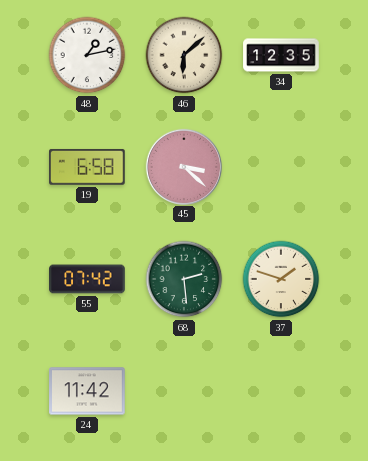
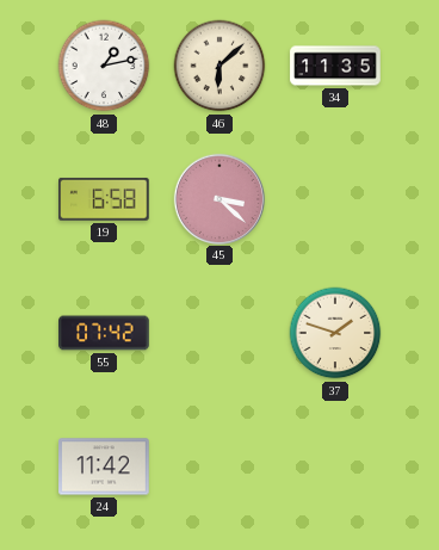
34: 12:35 -> 11:35 (335, 66)
68: 2:29 -> none (184, 279)
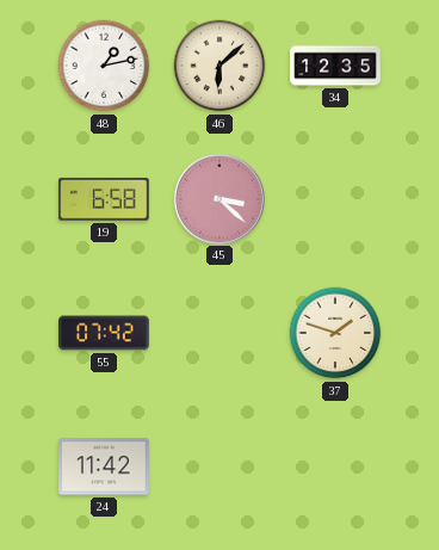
34: 11:35 -> 12:35 (335, 66)
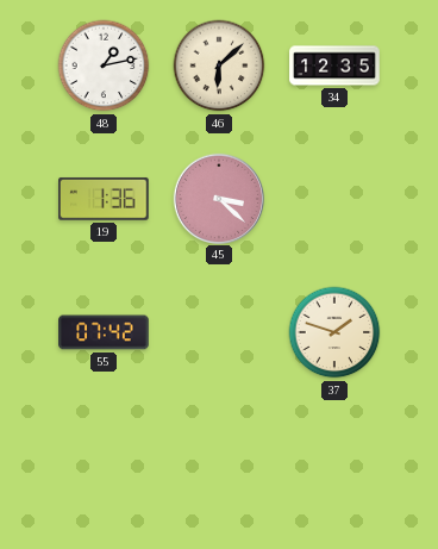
19: 6:58 -> 1:36 (105, 199)
24: 11:42 -> none (104, 466)
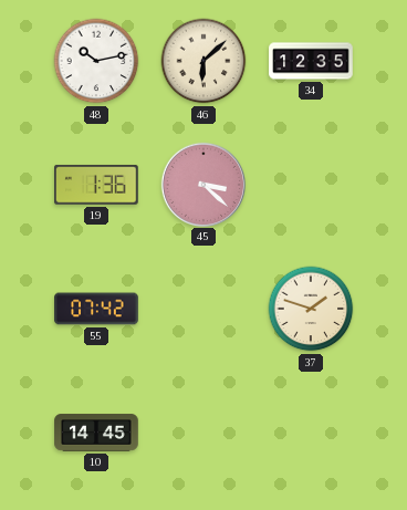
48: 1:13 -> 10:13 (96, 61)
10: none -> 14:45 (96, 433)
